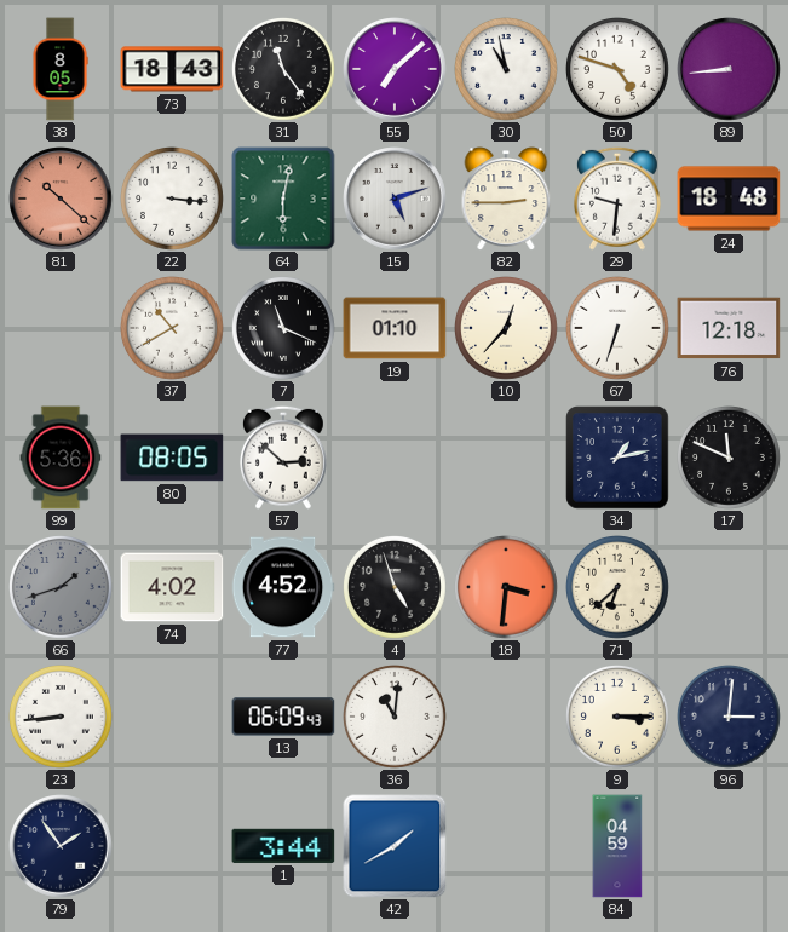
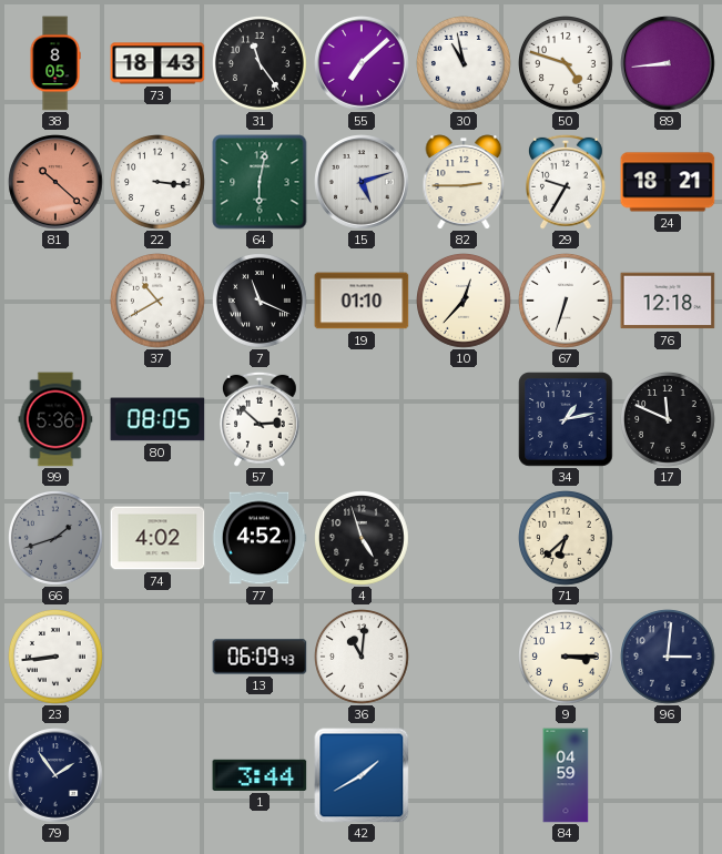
29: 9:31 -> 9:35 (567, 182)
24: 18:48 -> 18:21 (668, 182)
18: 3:31 -> none (507, 588)
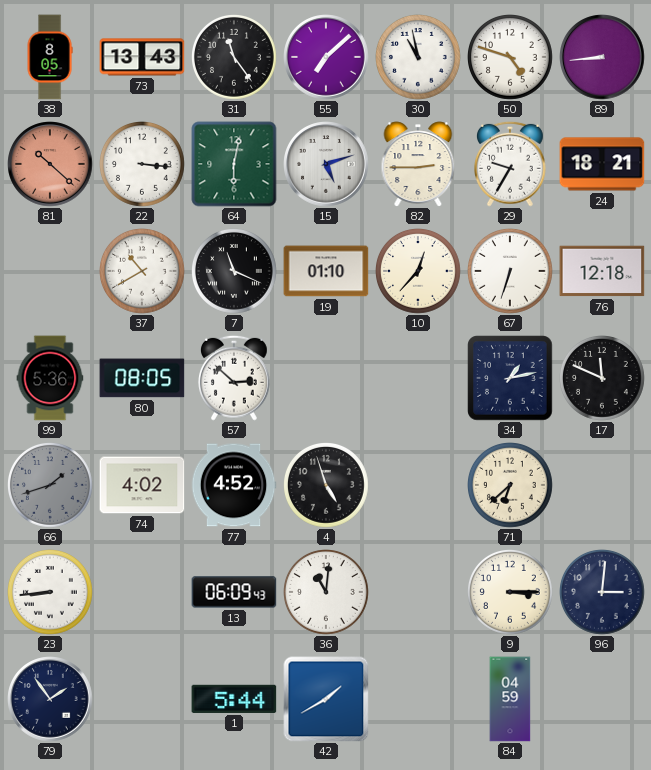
73: 18:43 -> 13:43 (142, 57)
1: 3:44 -> 5:44 (234, 699)
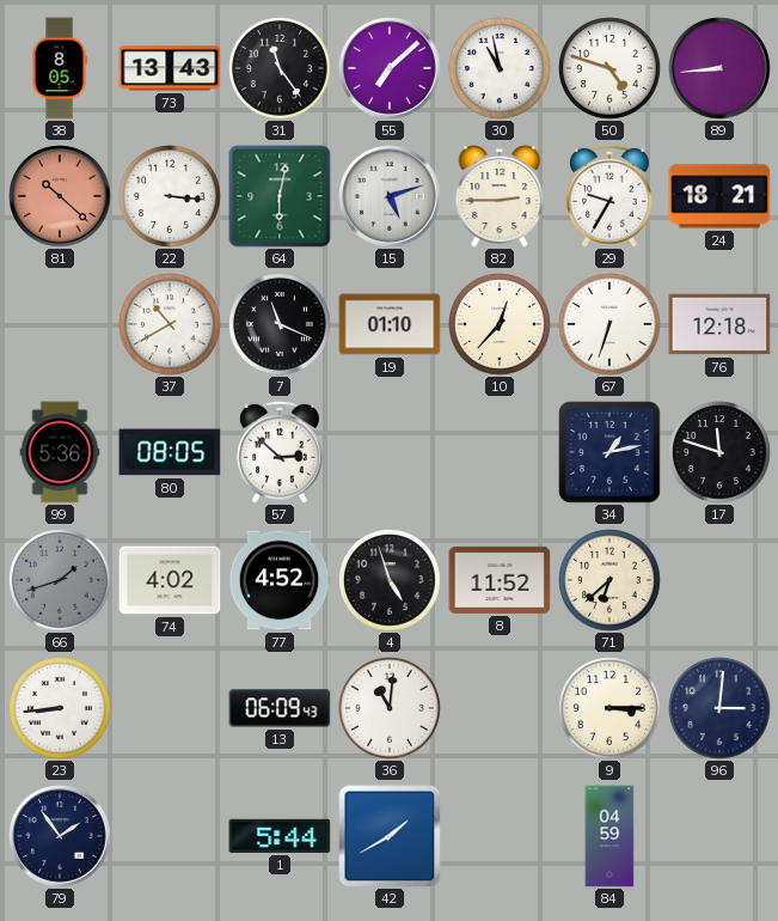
17: 11:49 -> 11:48 (721, 453)
8: none -> 11:52 (500, 580)
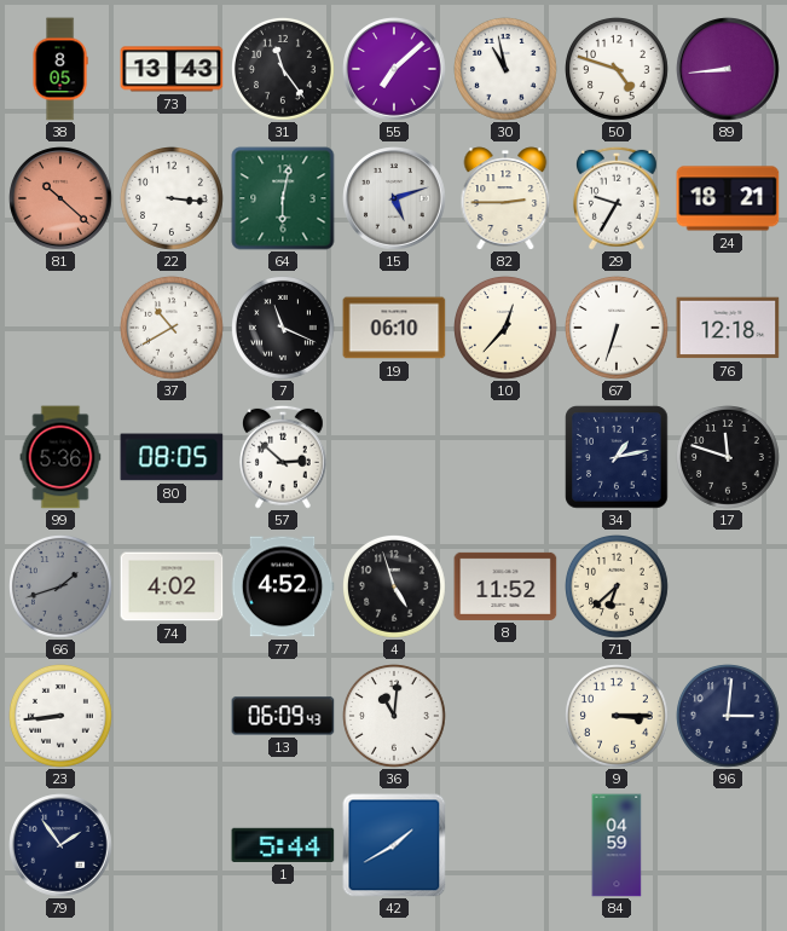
19: 01:10 -> 06:10 (394, 328)
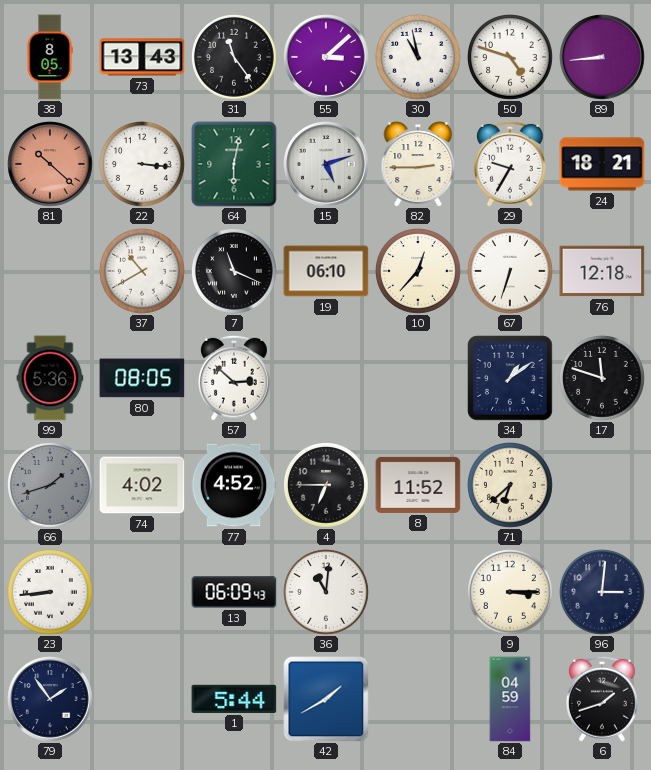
55: 7:08 -> 3:08 (326, 57)
34: 1:13 -> 1:09 (510, 378)
4: 4:57 -> 6:45 (327, 486)
6: none -> 1:42 (603, 699)
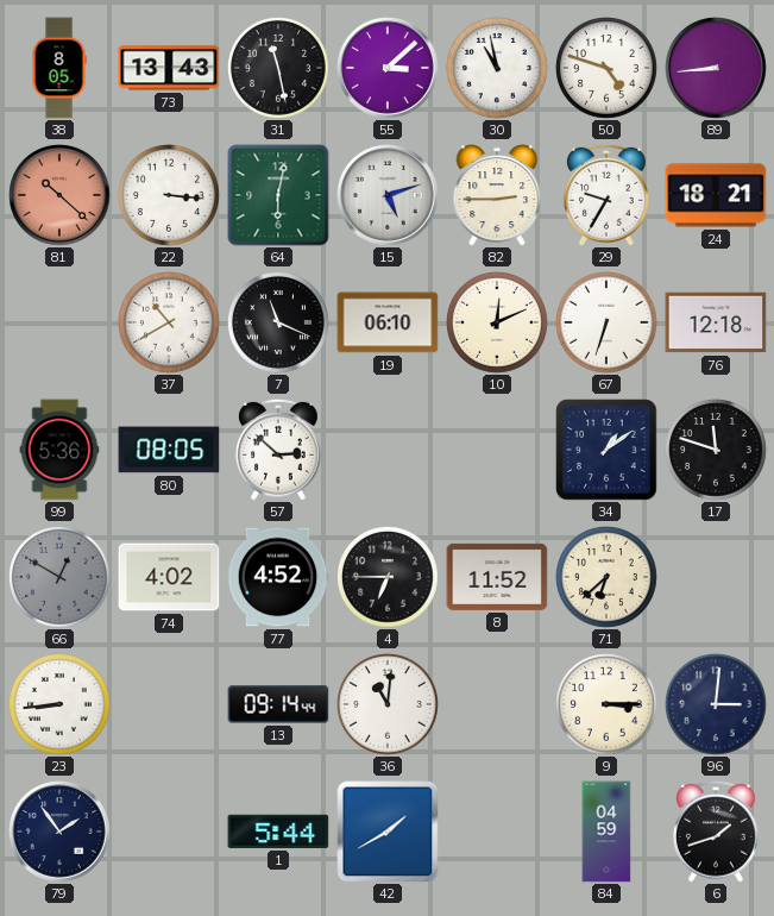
31: 11:24 -> 11:28 (279, 69)
10: 12:37 -> 12:11 (498, 324)
66: 1:42 -> 12:50 (61, 578)
13: 06:09 -> 09:14 (278, 704)
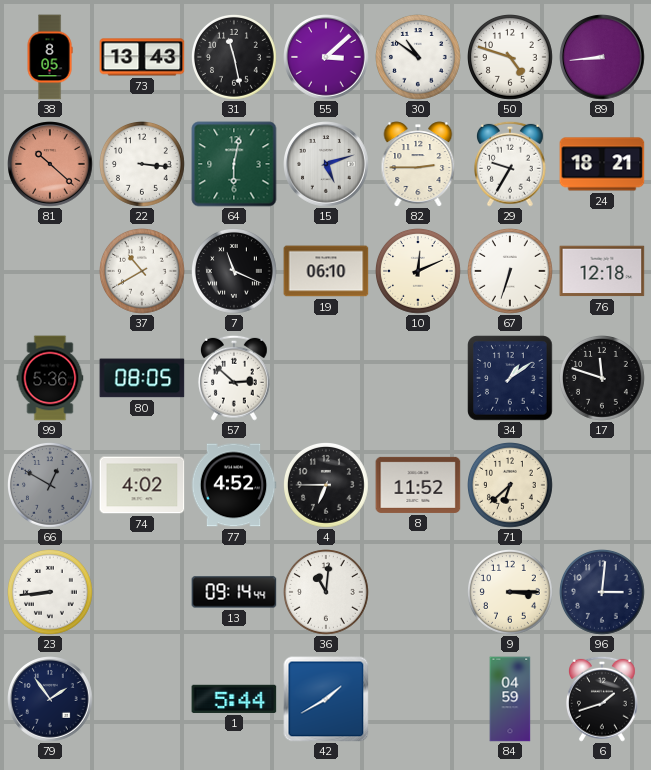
30: 10:58 -> 10:51 (419, 58)
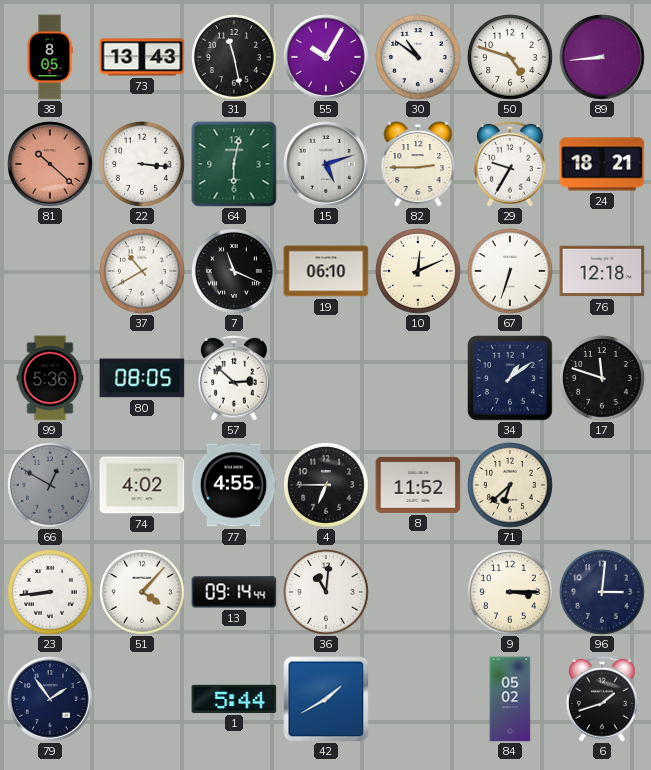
55: 3:08 -> 10:05 (326, 57)
77: 4:52 -> 4:55 (234, 485)
51: none -> 4:07 (143, 593)
84: 04:59 -> 05:02 (510, 699)
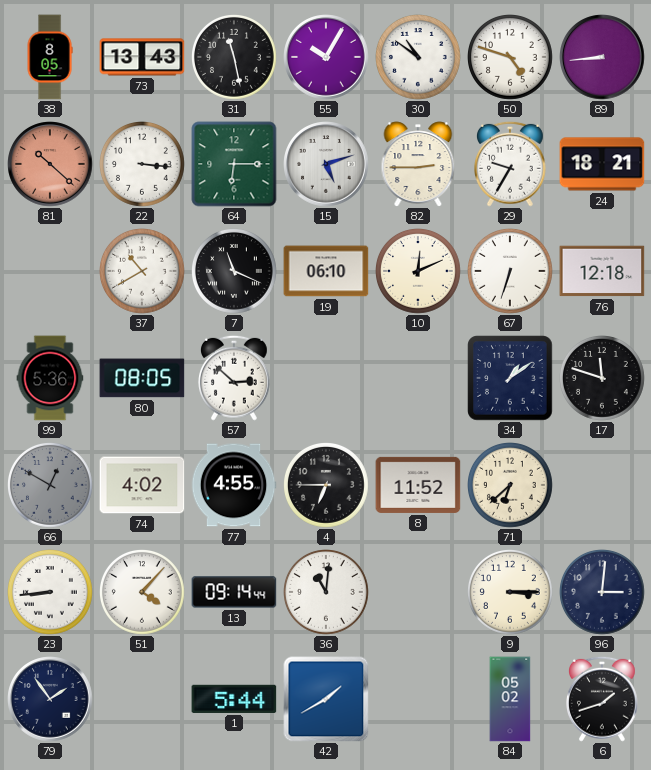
64: 6:02 -> 6:15 (234, 164)
